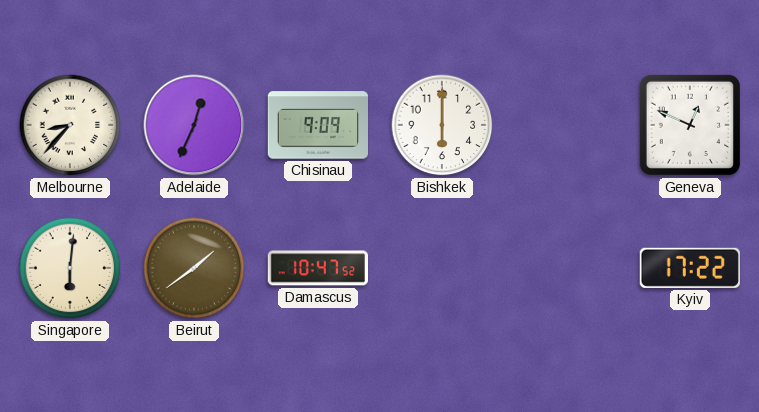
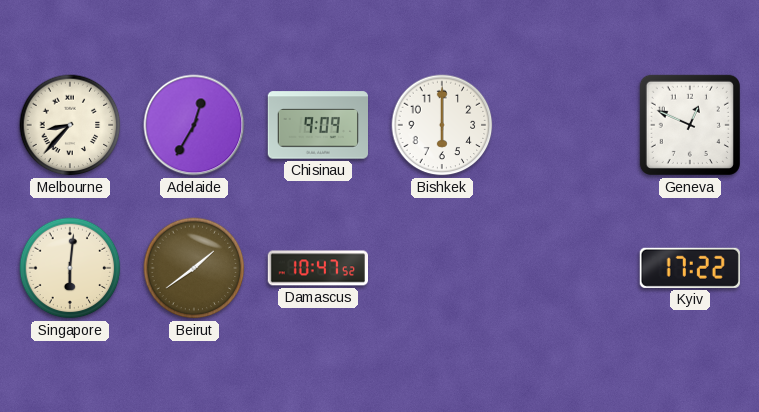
Adelaide: 12:34 -> 12:35 (194, 125)
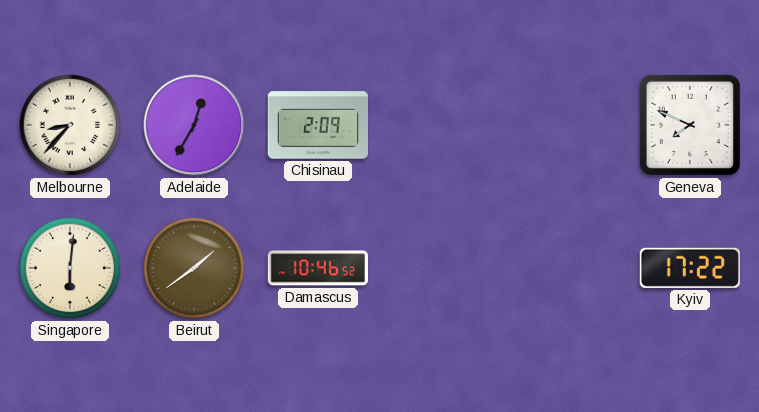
Chisinau: 9:09 -> 2:09 (317, 125)
Bishkek: 6:00 -> none (442, 125)
Geneva: 12:49 -> 7:49 (690, 125)
Damascus: 10:47 -> 10:46 (317, 268)
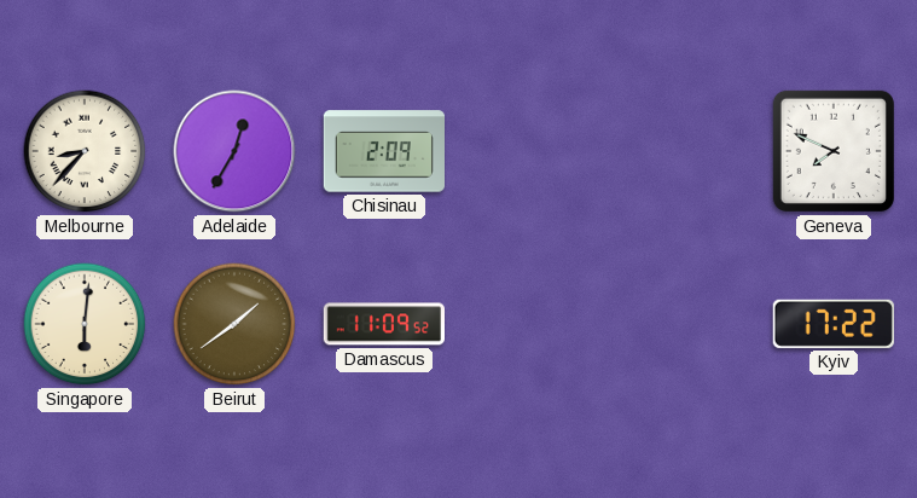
Damascus: 10:46 -> 11:09 (383, 324)
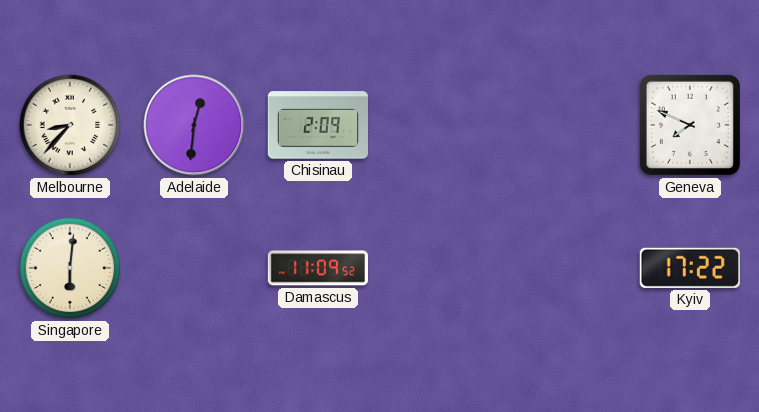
Adelaide: 12:35 -> 12:31 (194, 125)
Beirut: 1:39 -> none (234, 324)
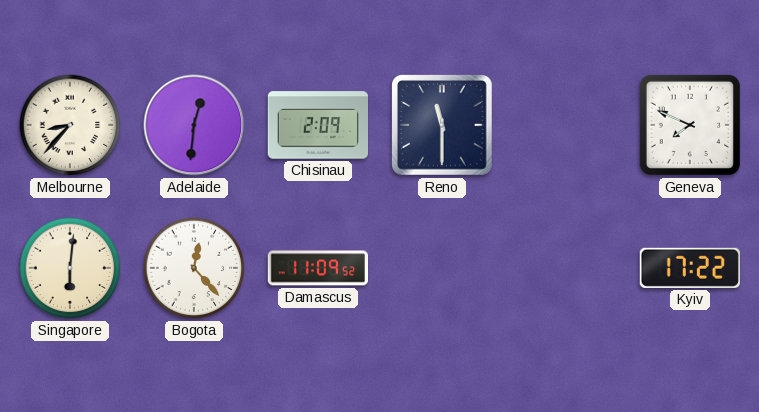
Reno: none -> 11:30 (442, 125)
Bogota: none -> 12:23 (194, 268)
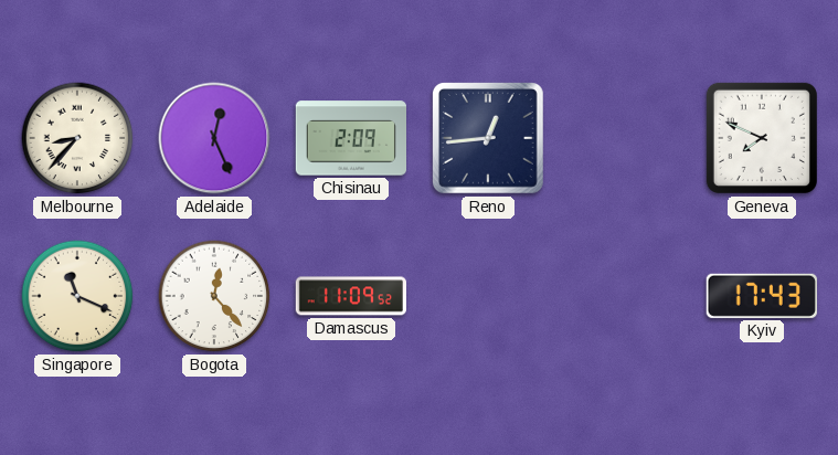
Adelaide: 12:31 -> 12:26 (214, 138)
Reno: 11:30 -> 12:44 (488, 138)
Singapore: 6:01 -> 11:19 (77, 296)
Kyiv: 17:22 -> 17:43 (762, 296)
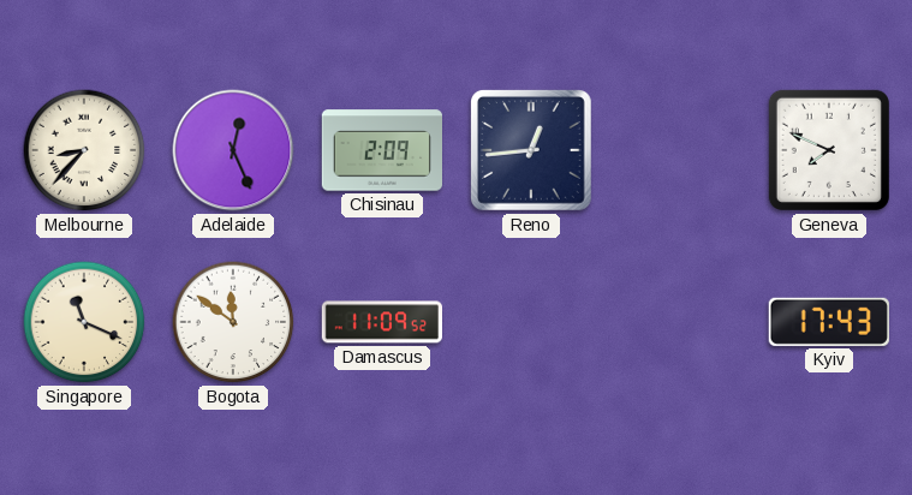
Bogota: 12:23 -> 11:51 (233, 322)
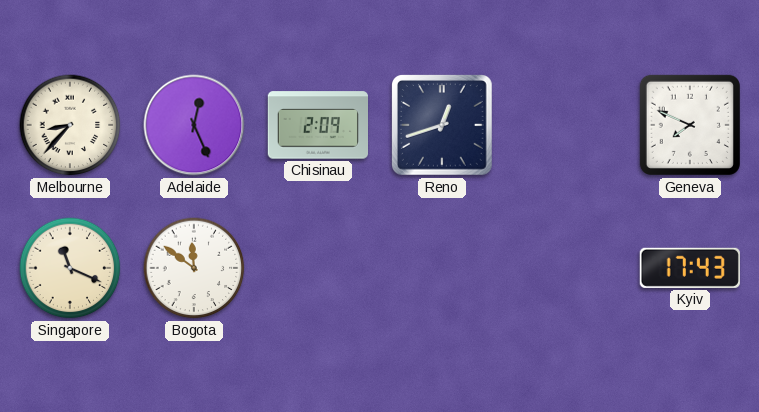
Reno: 12:44 -> 12:42 (442, 125)
Damascus: 11:09 -> none (381, 322)
